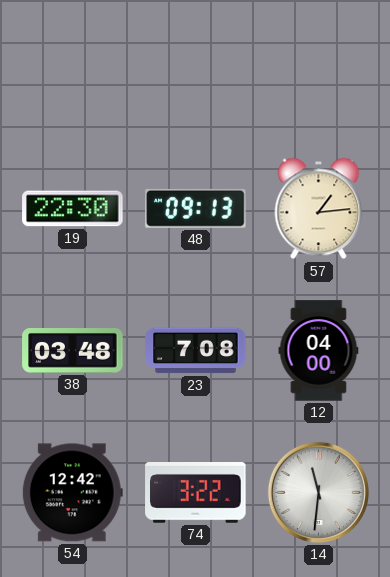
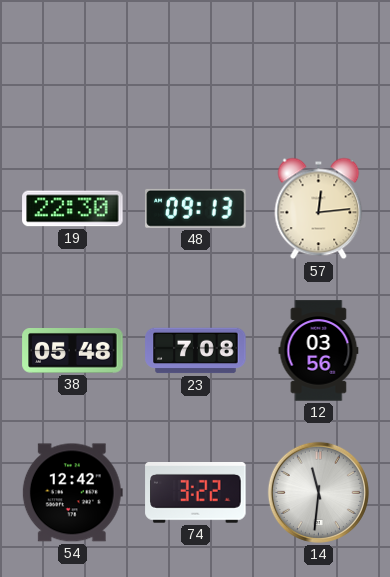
57: 1:14 -> 12:14 (319, 209)
38: 03:48 -> 05:48 (73, 351)
12: 04:00 -> 03:56 (319, 351)
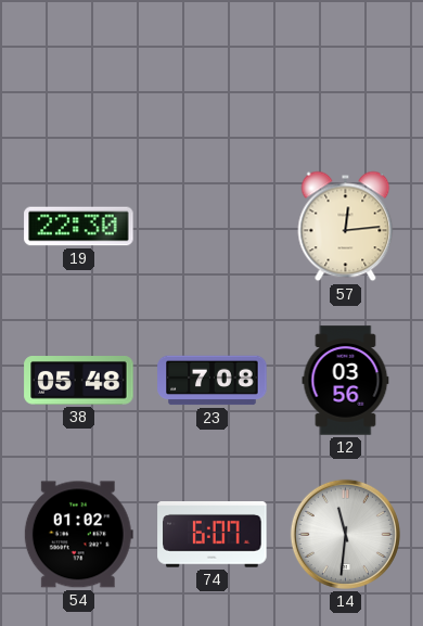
48: 09:13 -> none (196, 208)
54: 12:42 -> 01:02 (78, 535)
74: 3:22 -> 6:07 (213, 535)
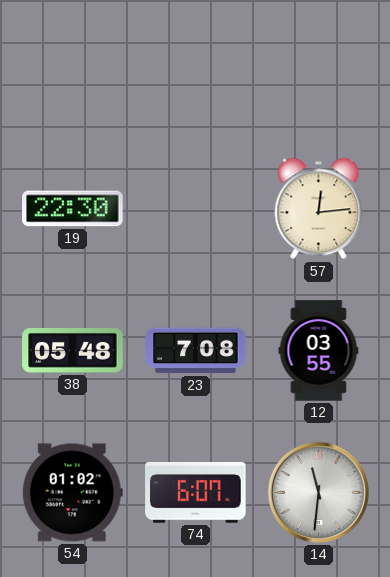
12: 03:56 -> 03:55 (319, 351)
